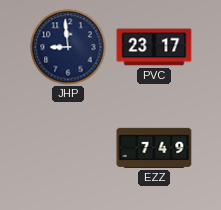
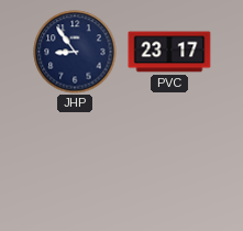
JHP: 8:59 -> 8:54 (75, 52)
EZZ: 7:49 -> none (154, 148)
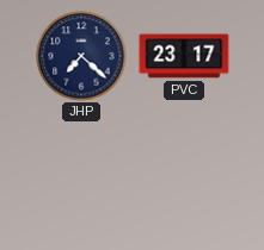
JHP: 8:54 -> 7:22 (81, 56)
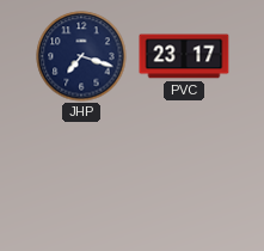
JHP: 7:22 -> 7:18 (81, 56)
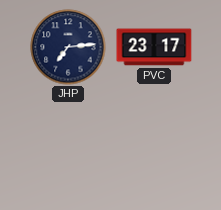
JHP: 7:18 -> 7:14 (68, 47)
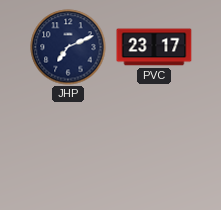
JHP: 7:14 -> 7:11 (68, 47)
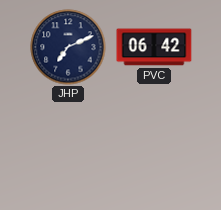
PVC: 23:17 -> 06:42 (154, 47)
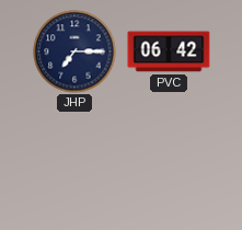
JHP: 7:11 -> 7:15 (74, 51)
